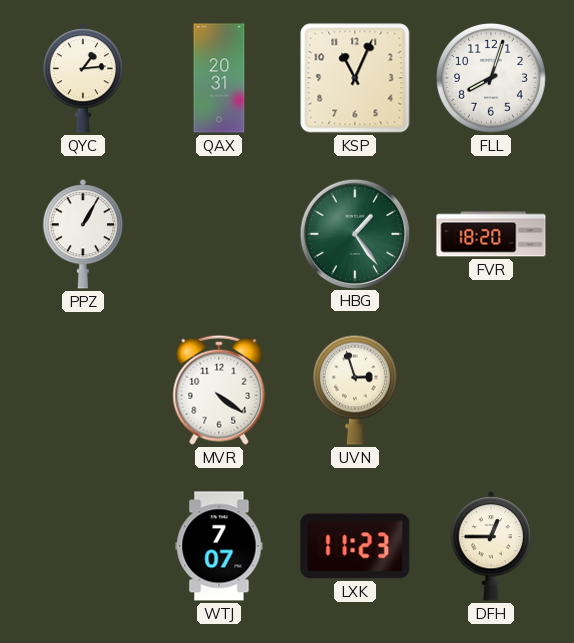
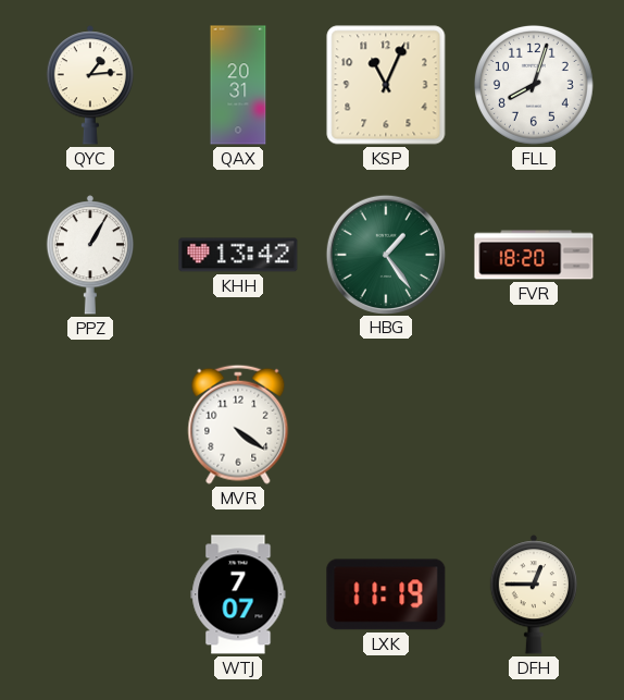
KHH: none -> 13:42 (238, 255)
UVN: 2:57 -> none (355, 390)
LXK: 11:23 -> 11:19 (386, 594)
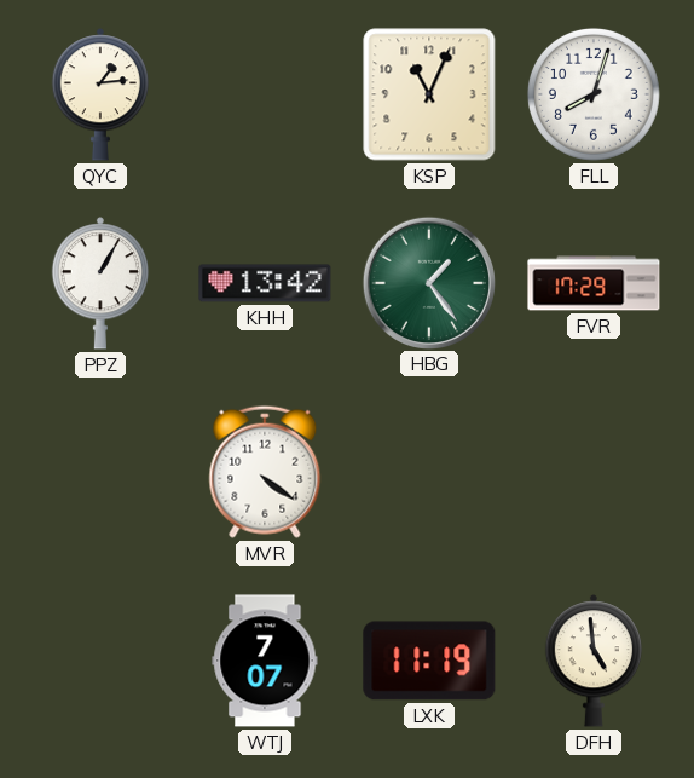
QAX: 20:31 -> none (238, 85)
FVR: 18:20 -> 17:29 (594, 283)
DFH: 12:45 -> 4:59 (592, 661)
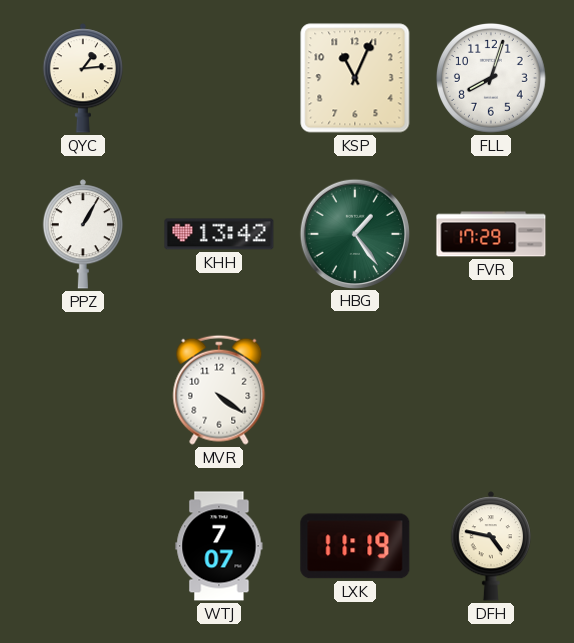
DFH: 4:59 -> 4:47 (490, 546)
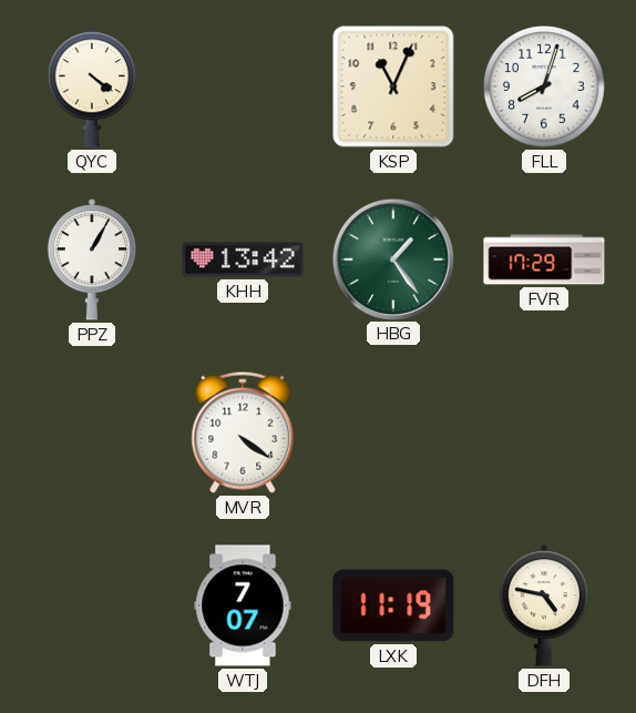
QYC: 1:14 -> 4:21 (91, 86)
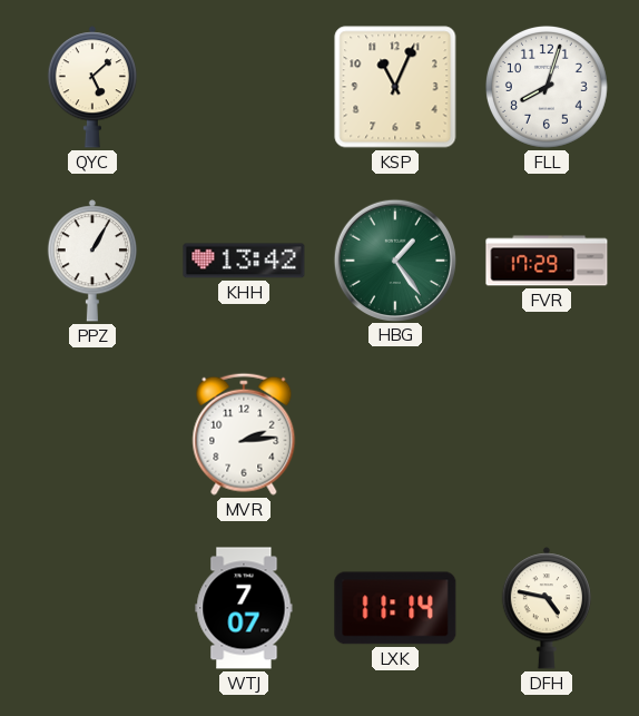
QYC: 4:21 -> 5:08 (91, 87)
MVR: 4:21 -> 2:14 (244, 434)
LXK: 11:19 -> 11:14 (395, 608)
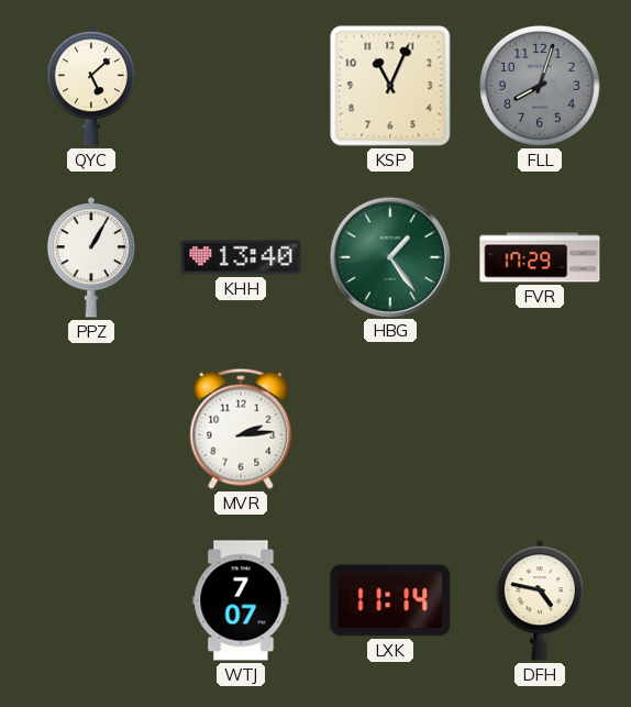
FLL dial: white -> grey (540, 86)
KHH: 13:42 -> 13:40 (241, 257)
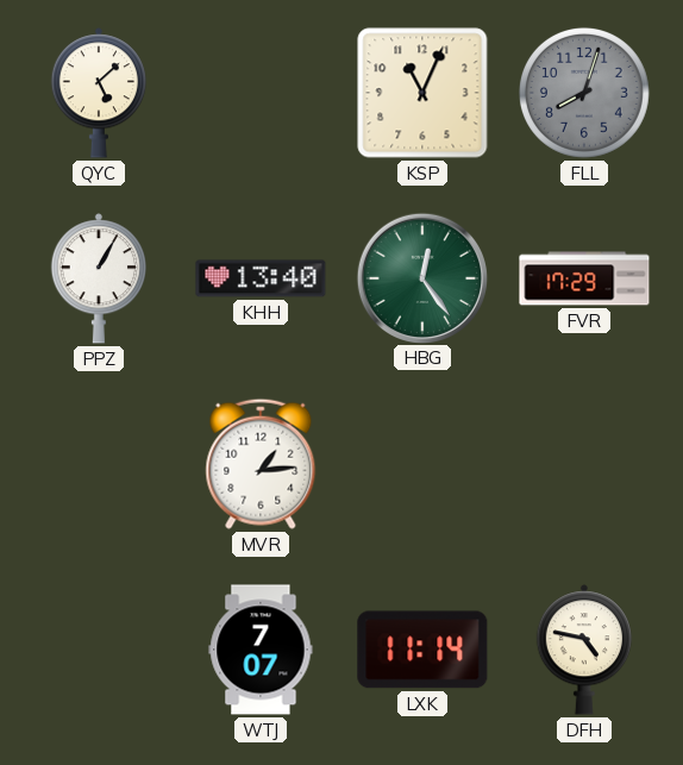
HBG: 1:24 -> 12:24 (421, 277)
MVR: 2:14 -> 1:14 (261, 464)
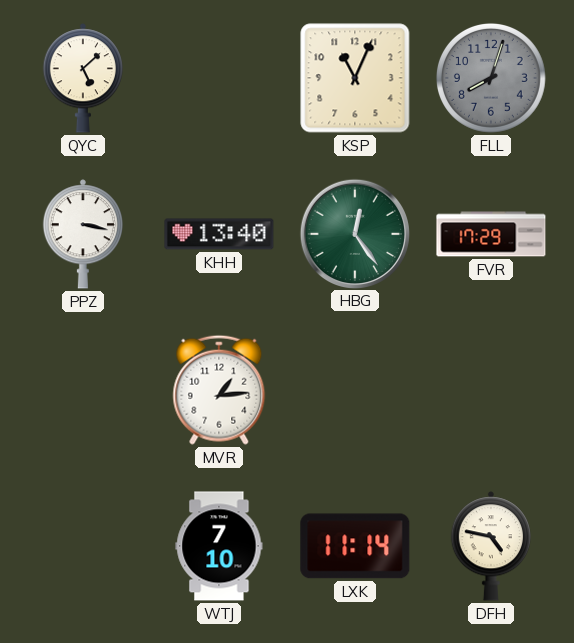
PPZ: 1:05 -> 3:17 (82, 234)
WTJ: 7:07 -> 7:10 (219, 546)
